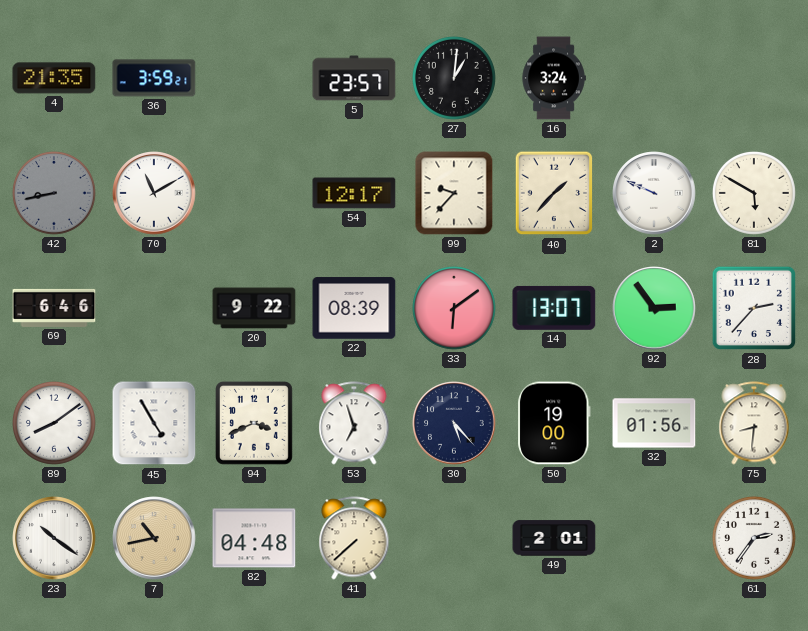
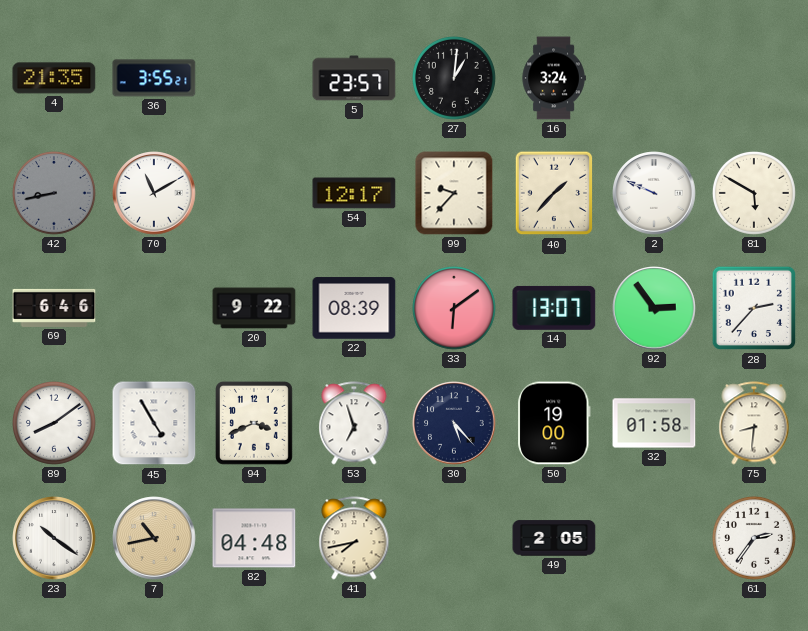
36: 3:59 -> 3:55 (154, 78)
32: 01:56 -> 01:58 (654, 423)
41: 7:38 -> 7:43 (354, 538)
49: 2:01 -> 2:05 (554, 538)
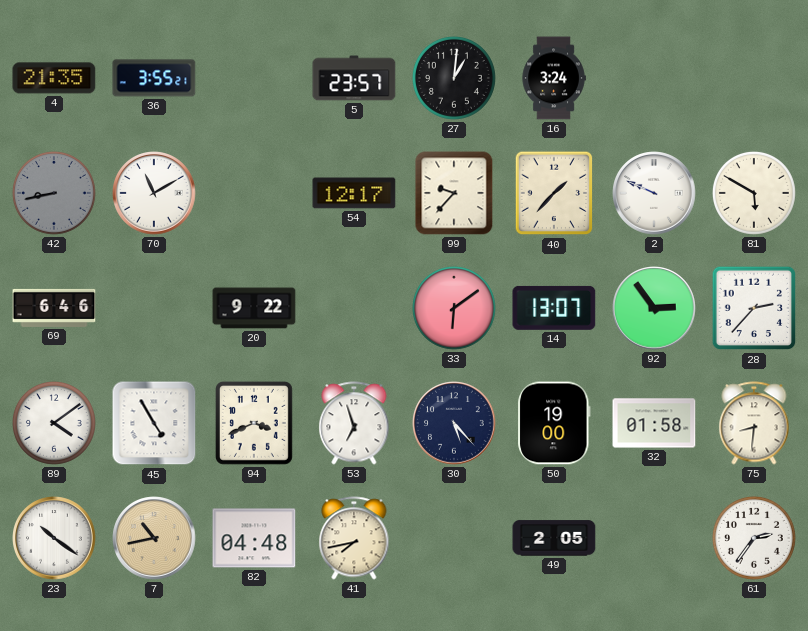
22: 08:39 -> none (354, 308)
89: 8:09 -> 4:09 (54, 423)
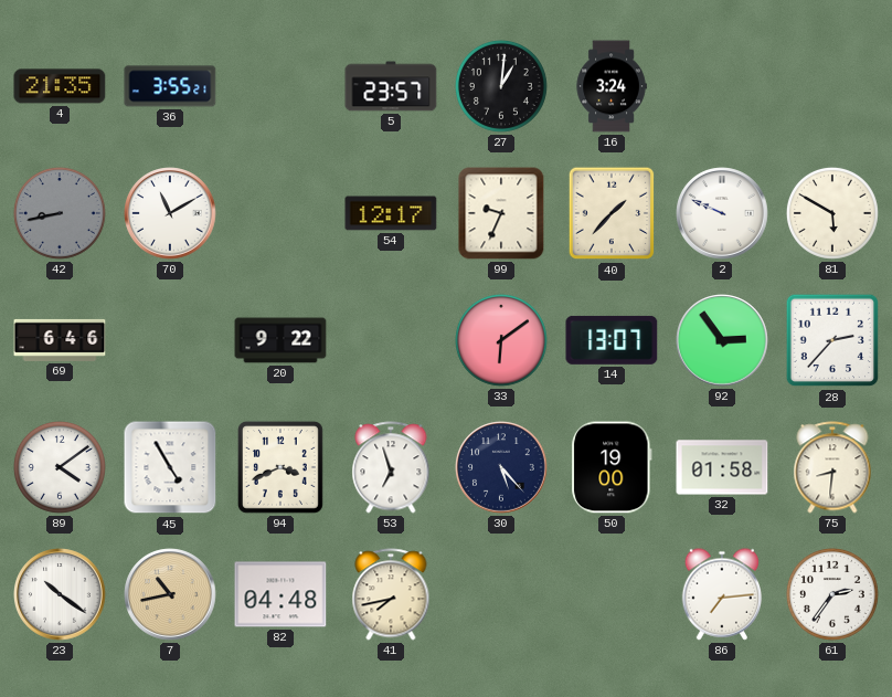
99: 9:37 -> 9:34 (501, 213)
49: 2:05 -> none (554, 538)
86: none -> 7:14 (722, 594)
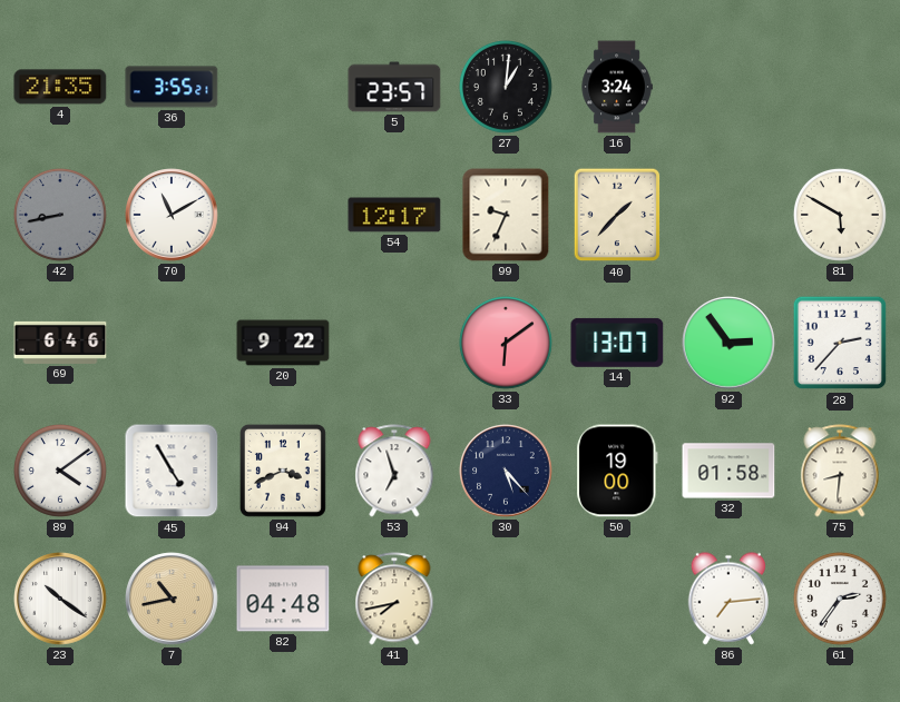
2: 9:49 -> none (722, 213)
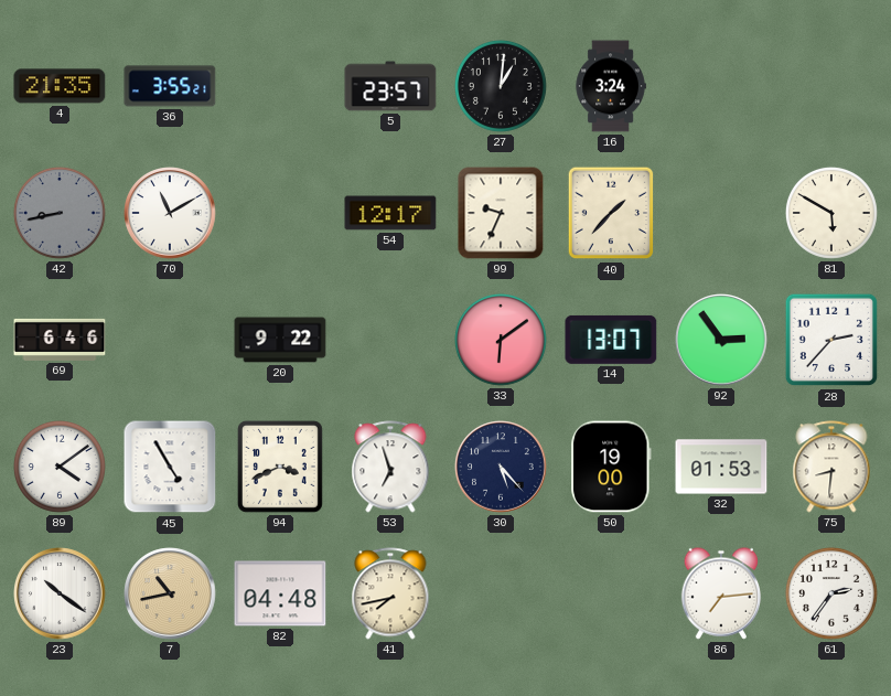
32: 01:58 -> 01:53 (721, 467)
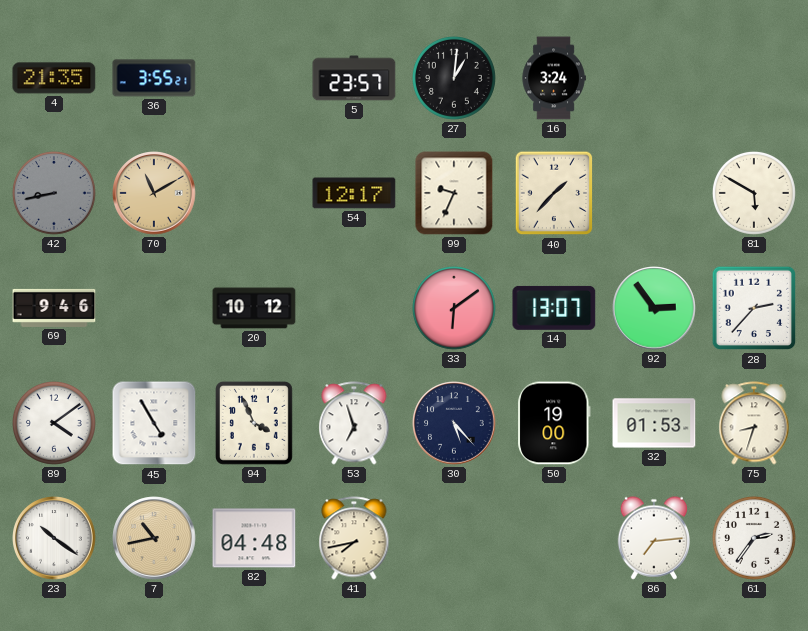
70 dial: white -> champagne (154, 193)
69: 6:46 -> 9:46 (54, 308)
20: 9:22 -> 10:12 (254, 308)
94: 3:41 -> 3:56 (254, 423)
75: 8:31 -> 8:33 (754, 423)
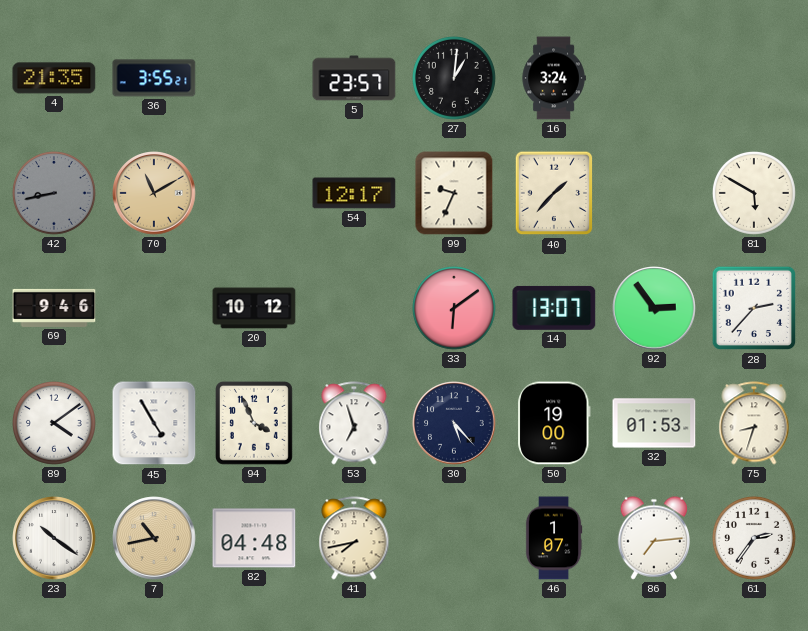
46: none -> 1:07 (554, 538)
